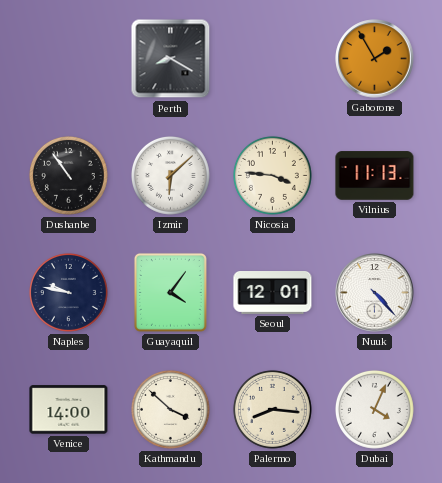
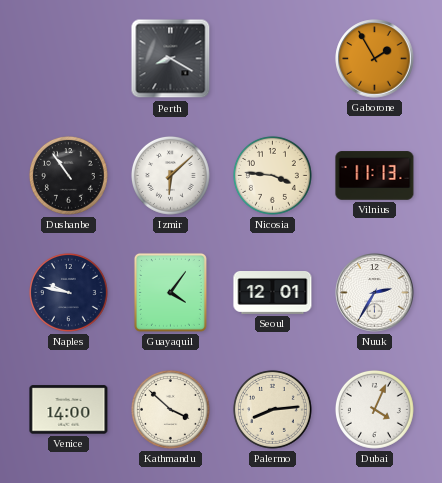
Nuuk: 4:23 -> 2:35 (375, 293)
Palermo: 8:16 -> 8:14 (272, 409)
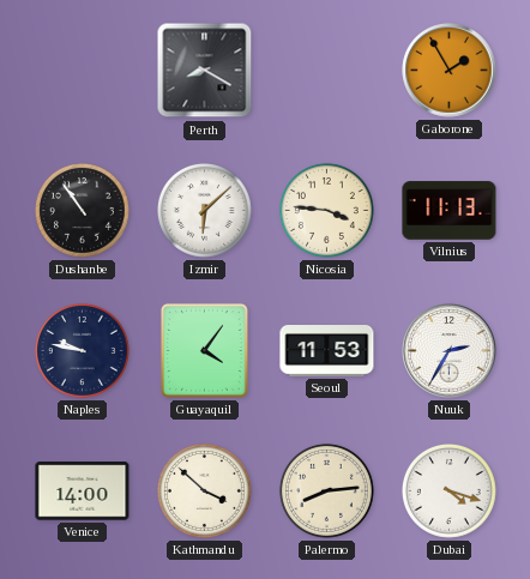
Seoul: 12:01 -> 11:53 (327, 351)
Dubai: 4:04 -> 4:18 (448, 490)
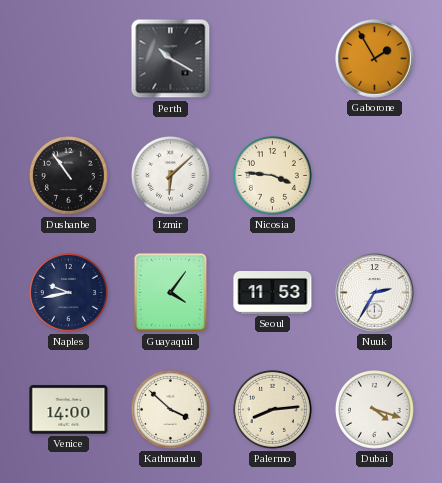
Perth: 8:20 -> 10:20 (171, 59)
Vilnius: 11:13 -> none (450, 211)
Naples: 9:47 -> 9:43 (68, 292)
